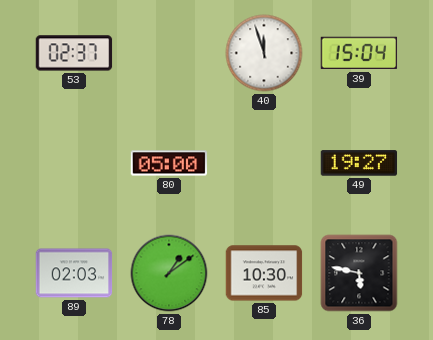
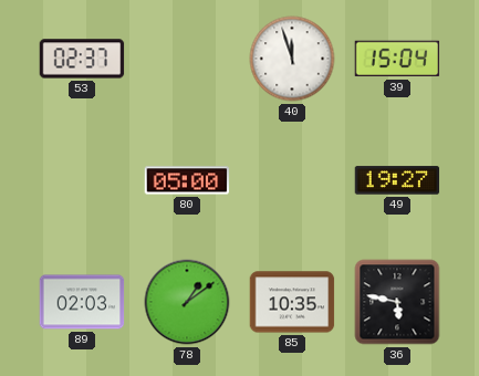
85: 10:30 -> 10:35 (292, 302)
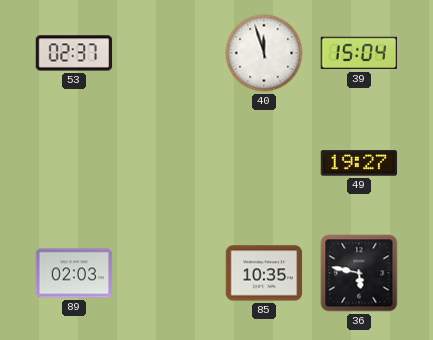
80: 05:00 -> none (187, 180)
78: 1:09 -> none (187, 302)
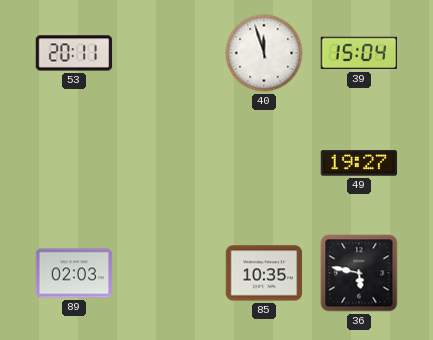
53: 02:37 -> 20:11 (74, 53)
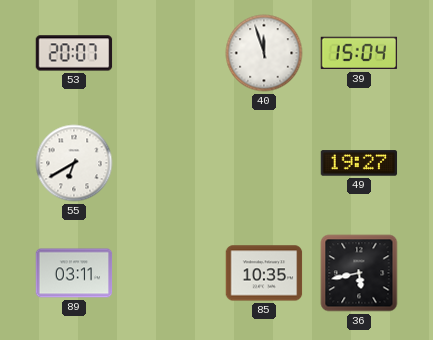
53: 20:11 -> 20:07 (74, 53)
55: none -> 6:40 (74, 163)
89: 02:03 -> 03:11 (74, 273)
36: 5:47 -> 5:43 (359, 273)
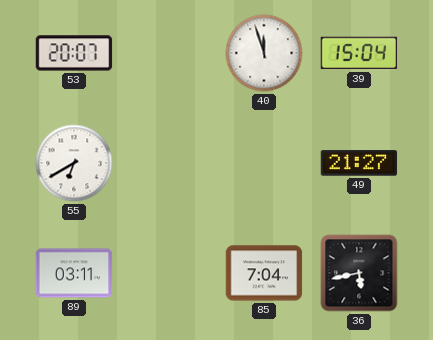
49: 19:27 -> 21:27 (359, 163)
85: 10:35 -> 7:04 (264, 273)
